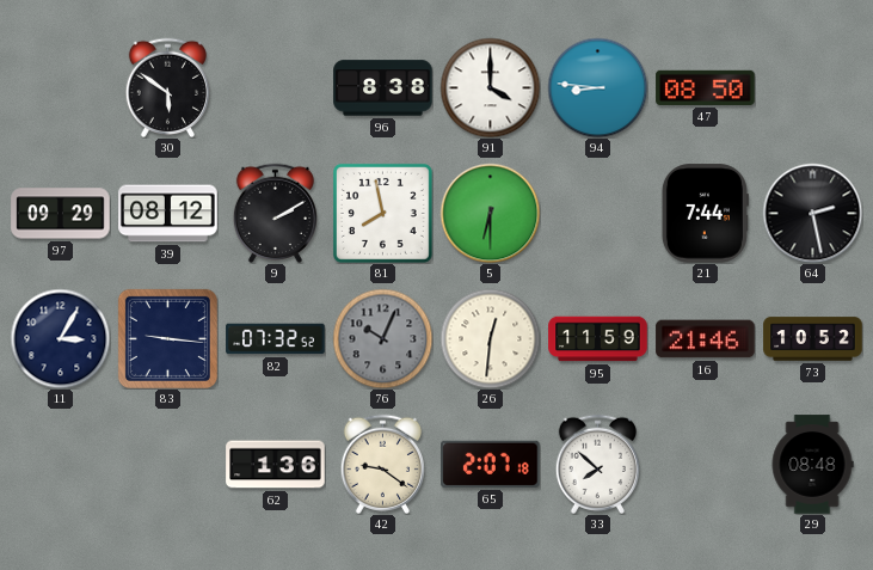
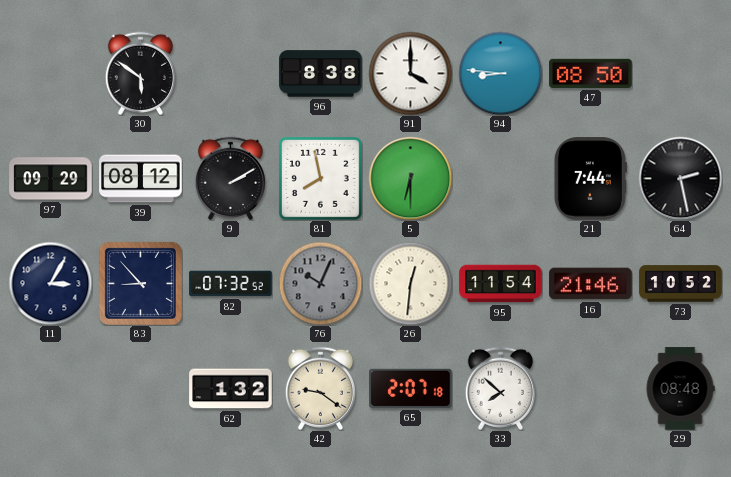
83: 9:16 -> 8:53 (140, 283)
95: 11:59 -> 11:54 (501, 284)
62: 1:36 -> 1:32 (231, 389)
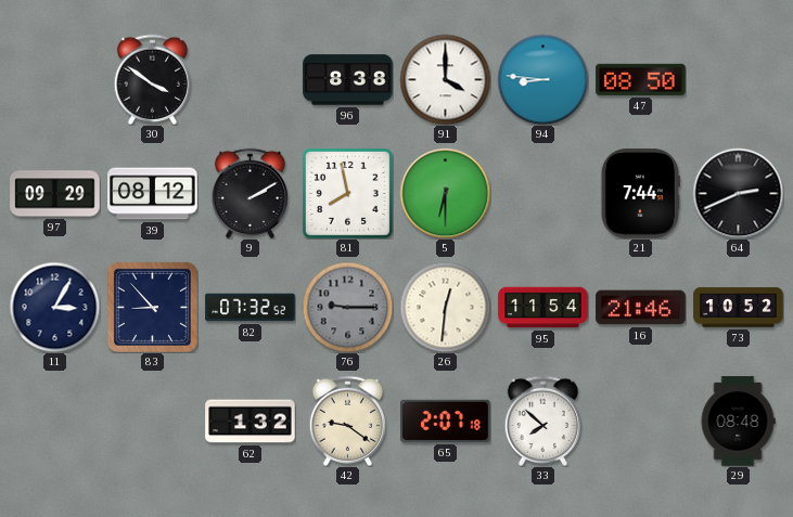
30: 5:51 -> 3:51 (152, 79)
64: 2:28 -> 2:41 (738, 193)
76: 10:04 -> 9:15 (347, 307)
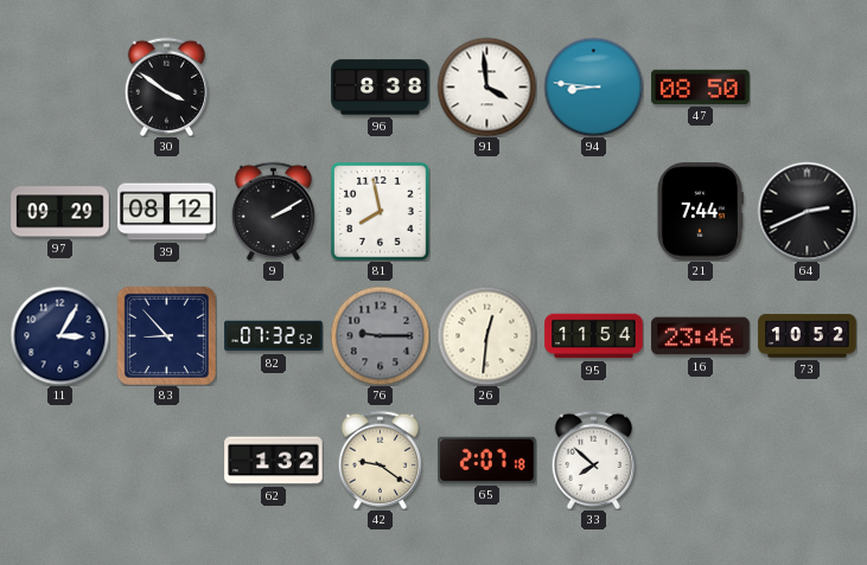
91: 4:00 -> 3:59 (486, 86)
5: 6:30 -> none (445, 193)
16: 21:46 -> 23:46 (701, 336)
29: 08:48 -> none (738, 422)
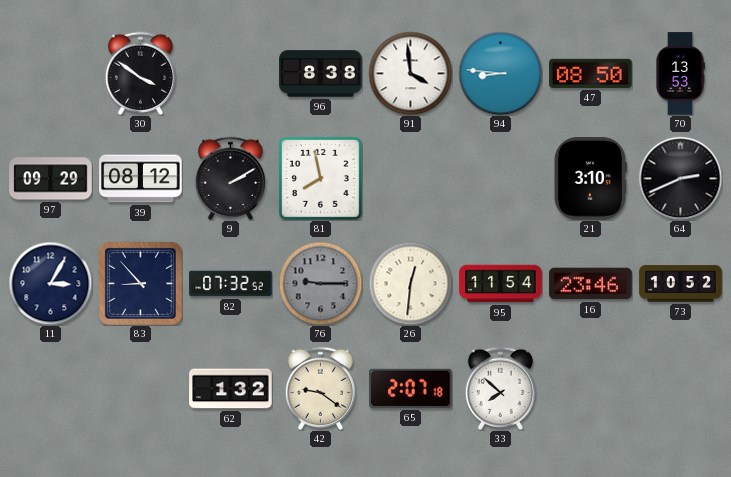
70: none -> 13:53 (680, 74)
21: 7:44 -> 3:10 (590, 179)
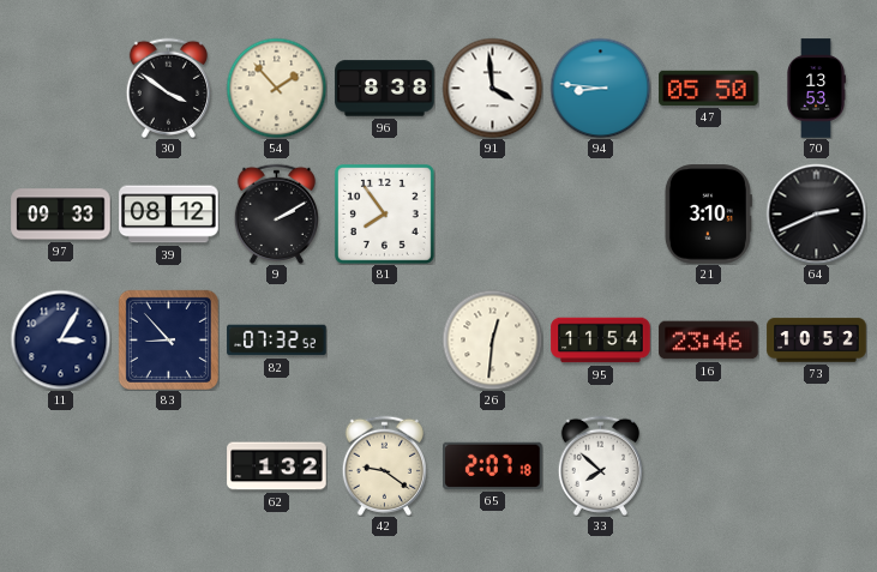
54: none -> 1:53 (276, 88)
47: 08:50 -> 05:50 (709, 88)
97: 09:29 -> 09:33 (61, 215)
81: 7:58 -> 7:54 (384, 213)
76: 9:15 -> none (320, 283)
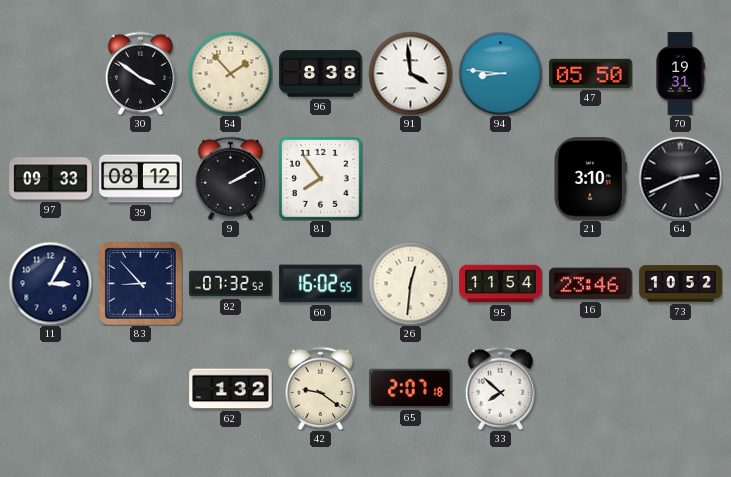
70: 13:53 -> 19:31 (680, 74)
60: none -> 16:02 (321, 284)
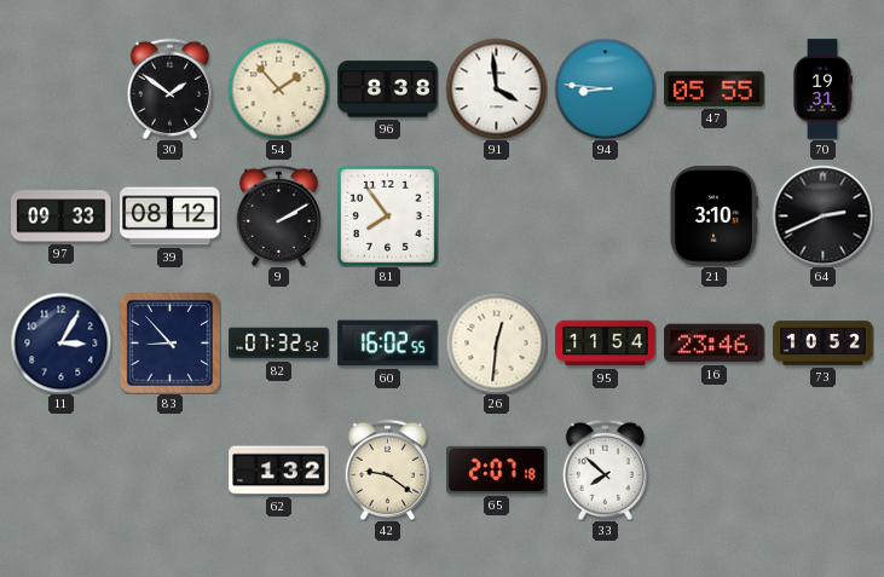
30: 3:51 -> 1:51 (169, 88)
47: 05:50 -> 05:55 (715, 88)
